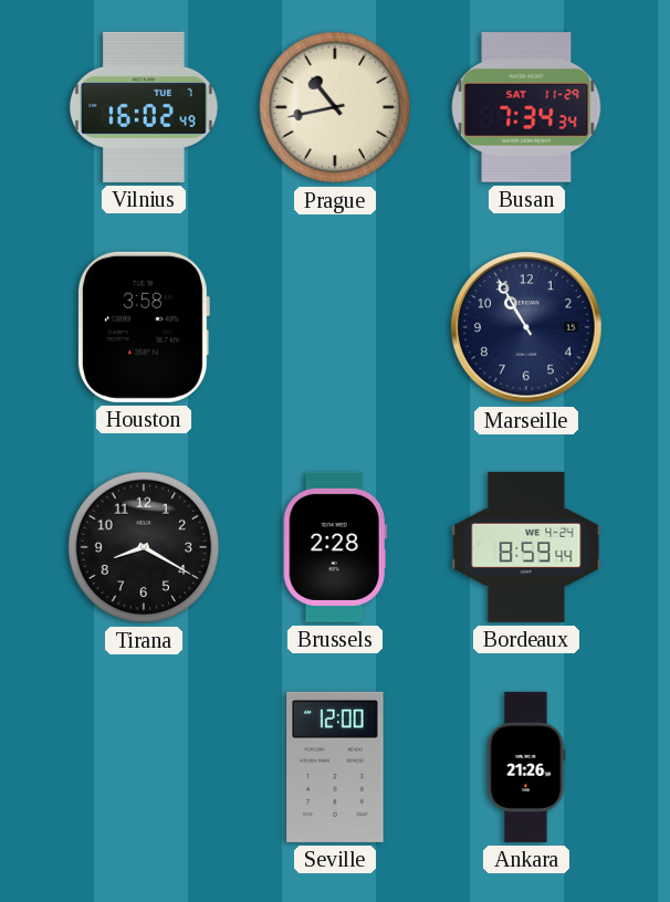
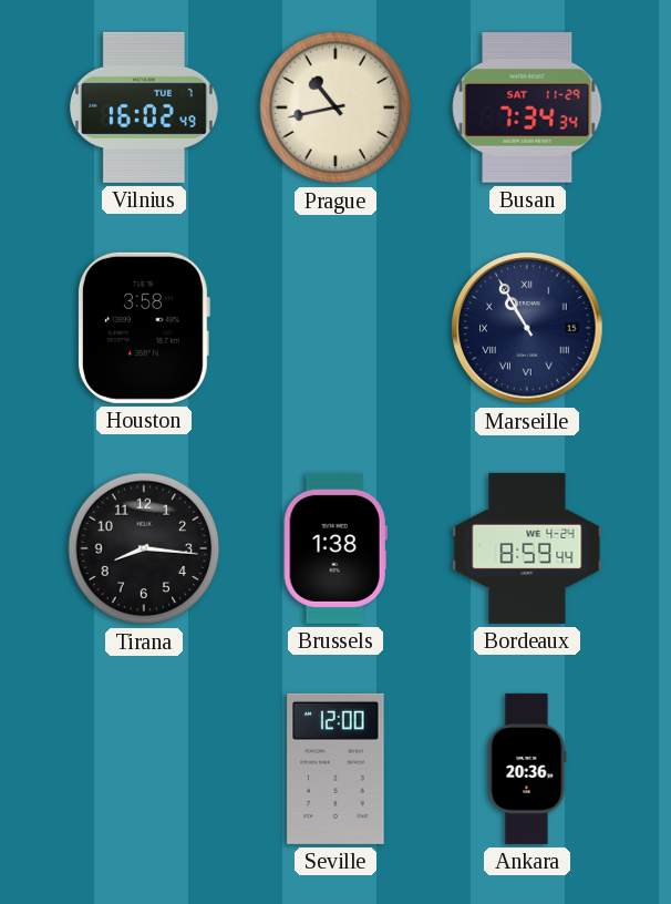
Marseille numerals: Arabic -> Roman (527, 328)
Tirana: 8:20 -> 8:16 (144, 548)
Brussels: 2:28 -> 1:38 (335, 548)
Ankara: 21:26 -> 20:36 (527, 769)
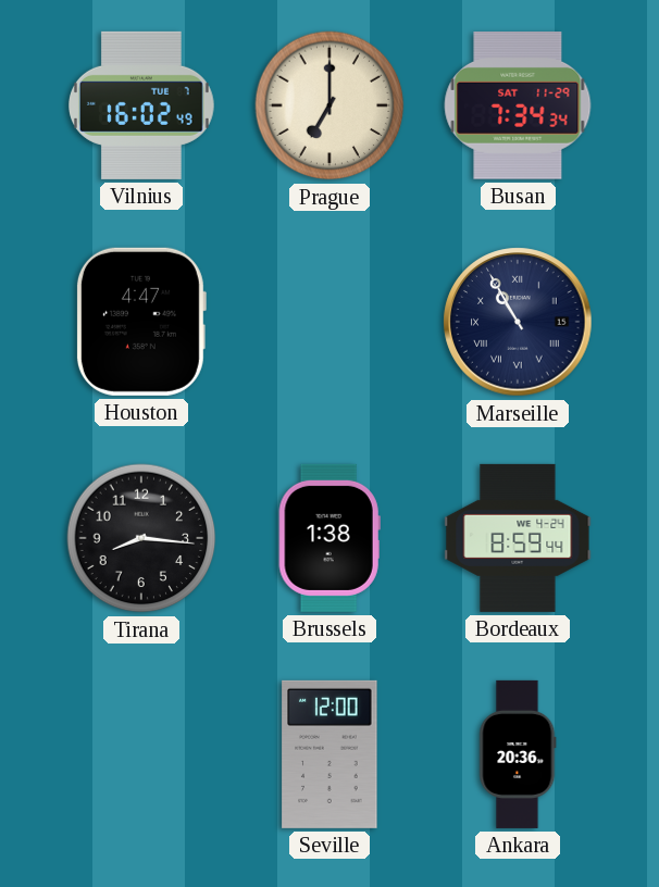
Prague: 10:43 -> 7:00 (329, 105)
Houston: 3:58 -> 4:47 (140, 322)
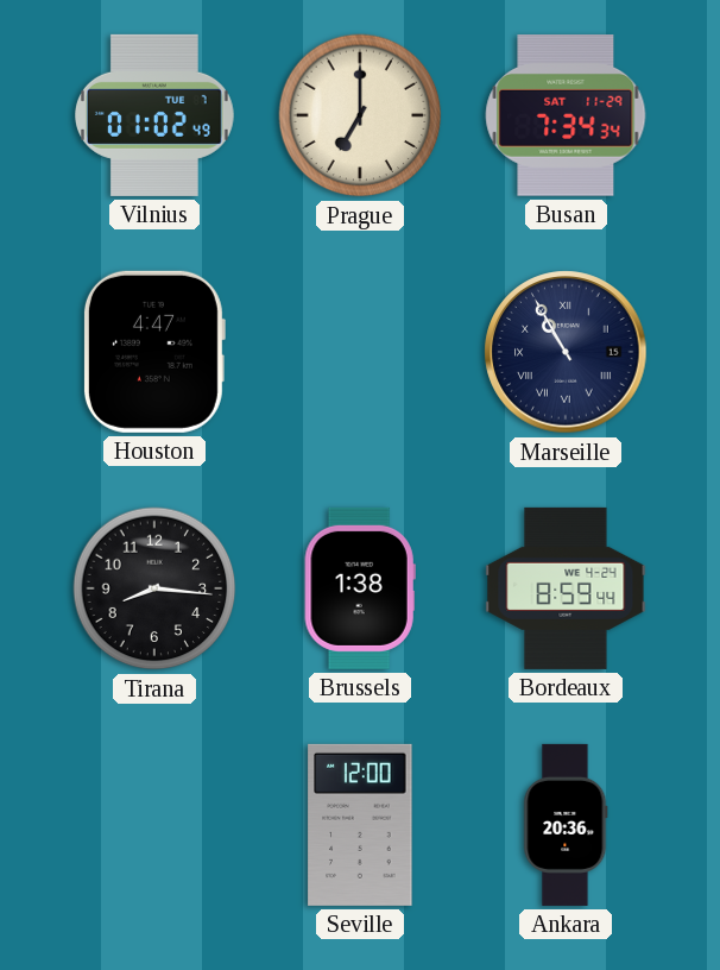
Vilnius: 16:02 -> 01:02 (156, 115)
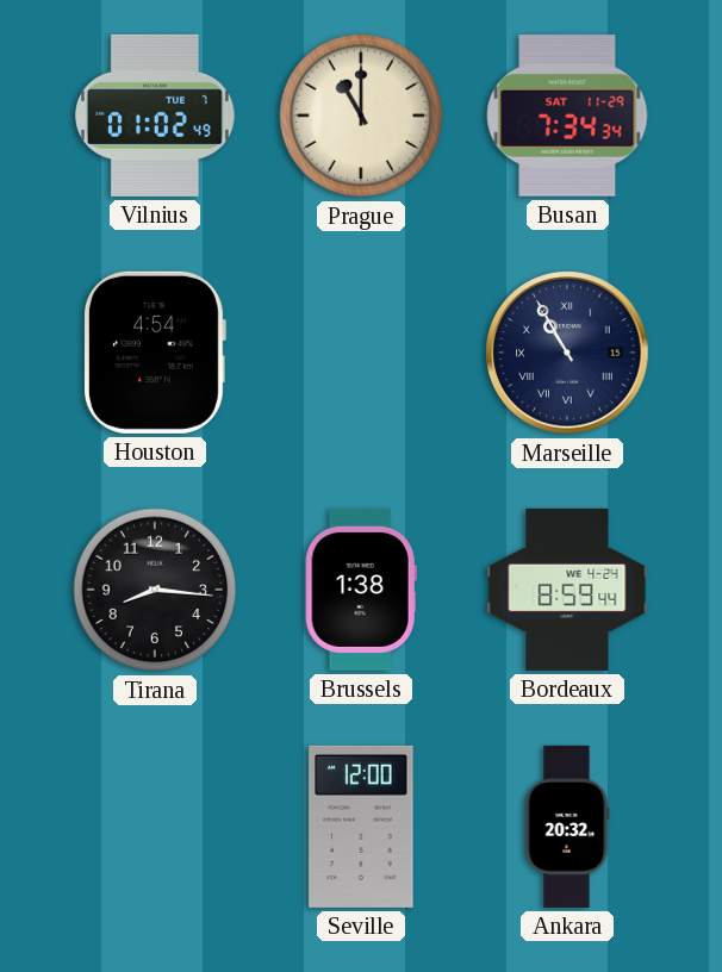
Prague: 7:00 -> 11:00 (361, 116)
Houston: 4:47 -> 4:54 (154, 353)
Ankara: 20:36 -> 20:32 (567, 827)
